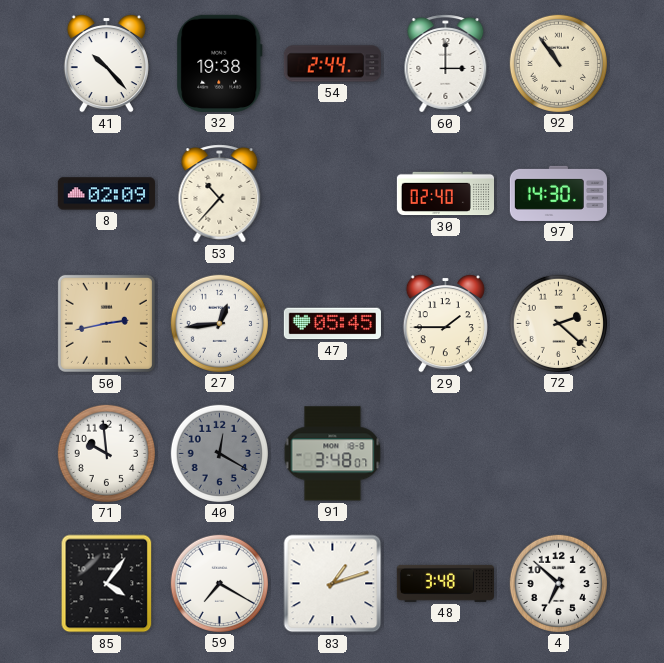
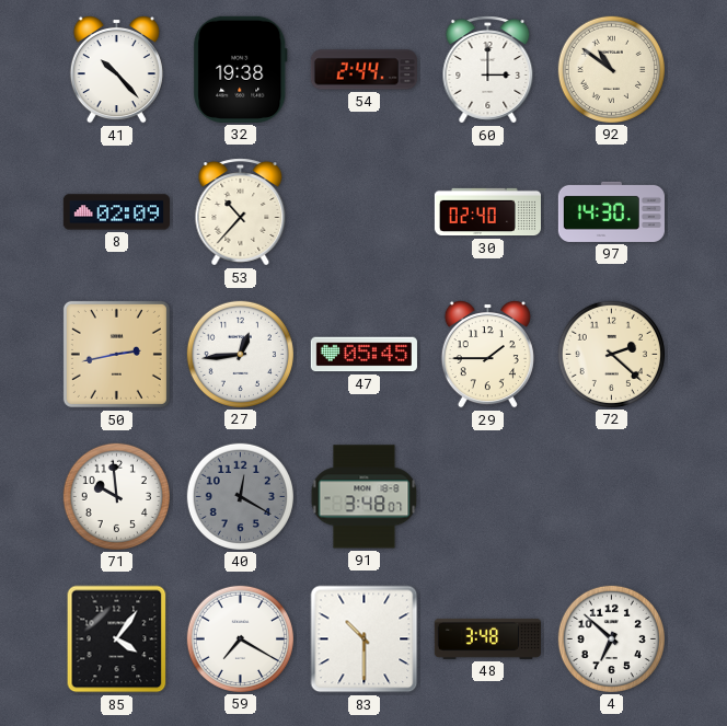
92: 10:54 -> 10:51 (611, 69)
83: 1:12 -> 10:30 (365, 639)
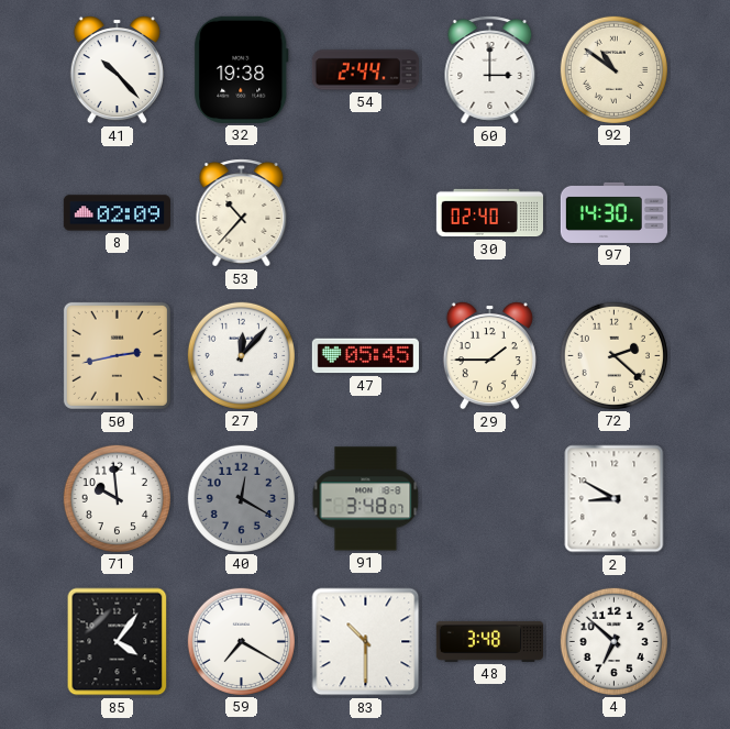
27: 12:44 -> 12:07 (241, 355)
2: none -> 8:50 (615, 499)
